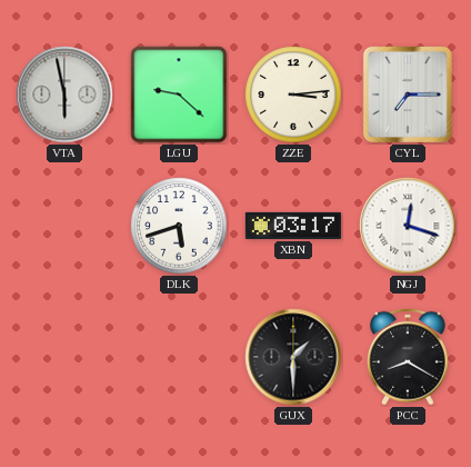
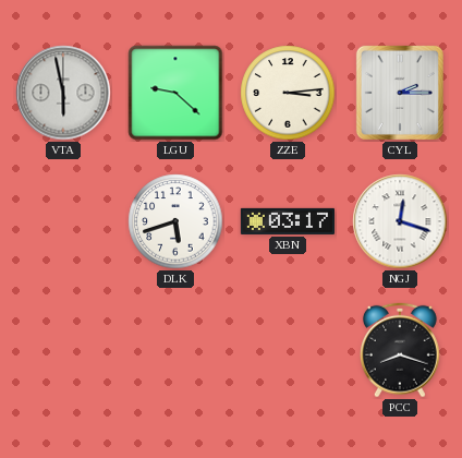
CYL: 7:15 -> 2:15 (400, 93)
GUX: 1:30 -> none (293, 357)
PCC: 8:20 -> 8:18 (400, 350)
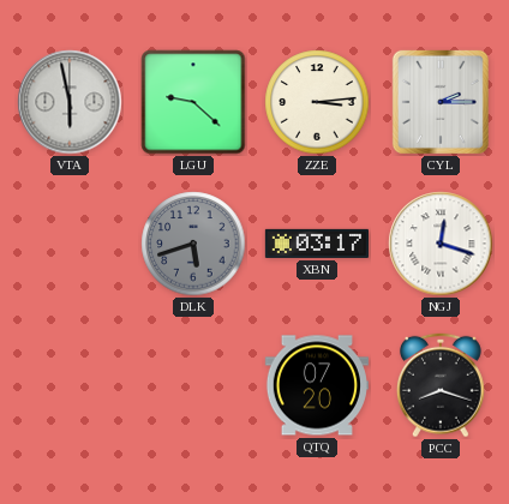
DLK dial: white -> grey (193, 244)
QTQ: none -> 07:20 (317, 385)
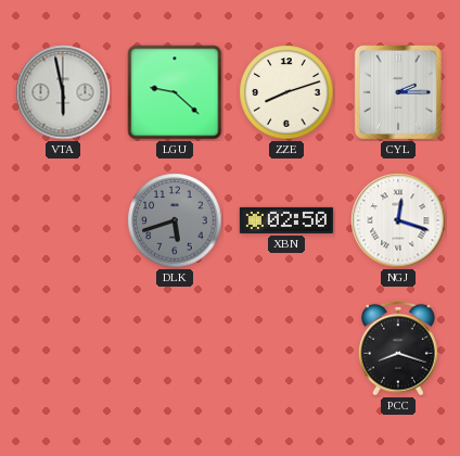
ZZE: 3:14 -> 8:12 (286, 92)
XBN: 03:17 -> 02:50 (285, 220)
QTQ: 07:20 -> none (317, 385)
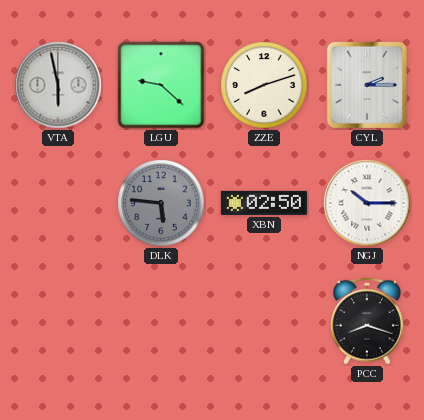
DLK: 5:42 -> 5:46 (161, 203)
NGJ: 12:18 -> 10:15 (367, 203)
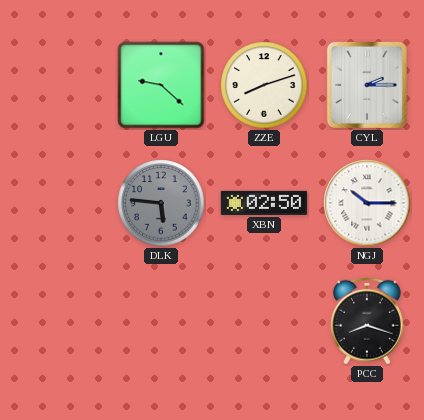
VTA: 5:58 -> none (58, 85)
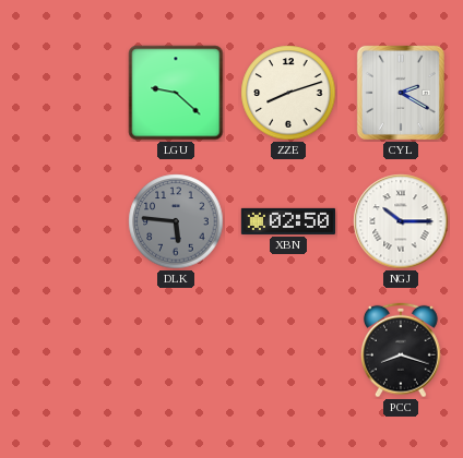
CYL: 2:15 -> 2:20 (401, 93)
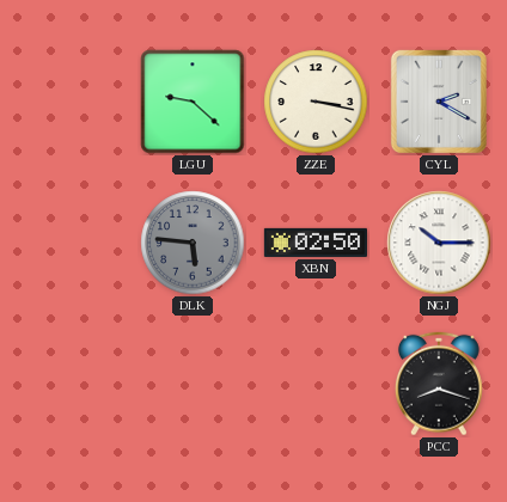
ZZE: 8:12 -> 3:17 (316, 102)
